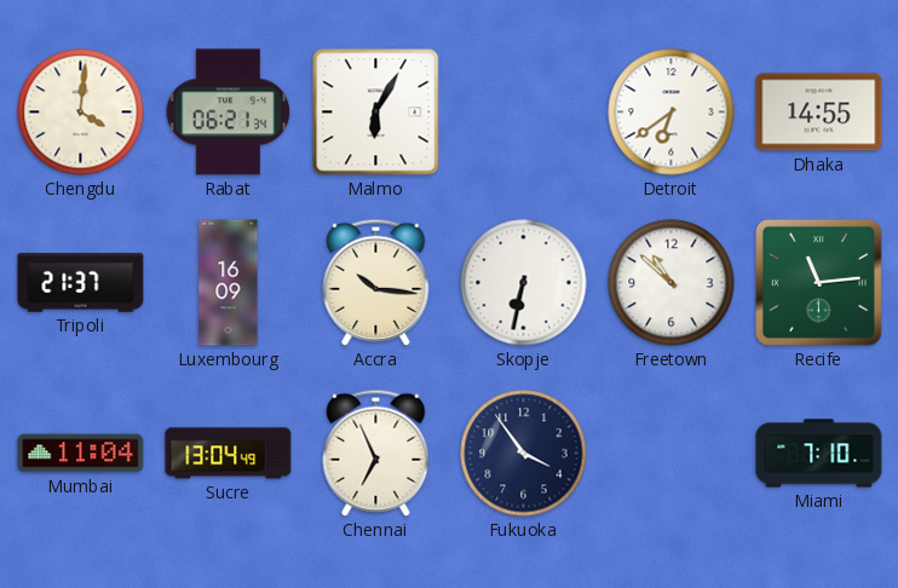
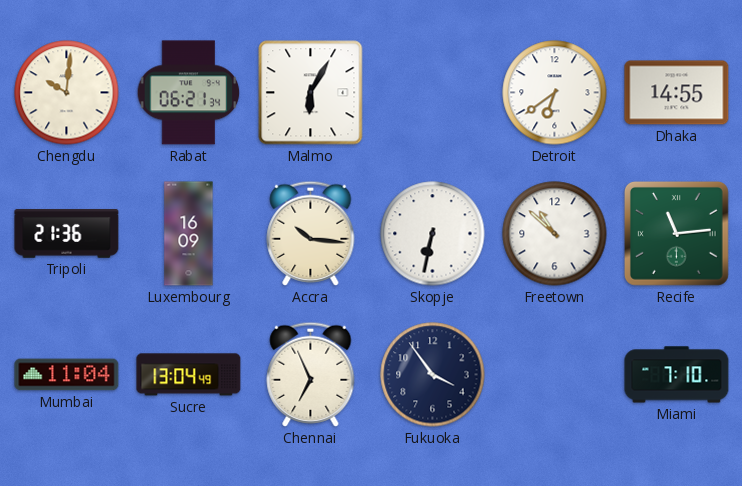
Chengdu: 4:01 -> 10:01 (67, 93)
Tripoli: 21:37 -> 21:36 (67, 234)
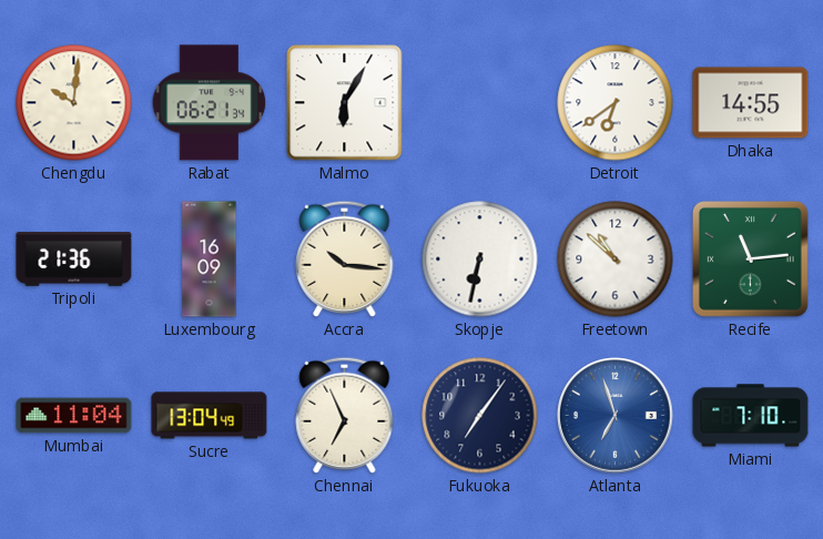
Fukuoka: 3:54 -> 7:06 (480, 416)
Atlanta: none -> 6:57 (616, 416)
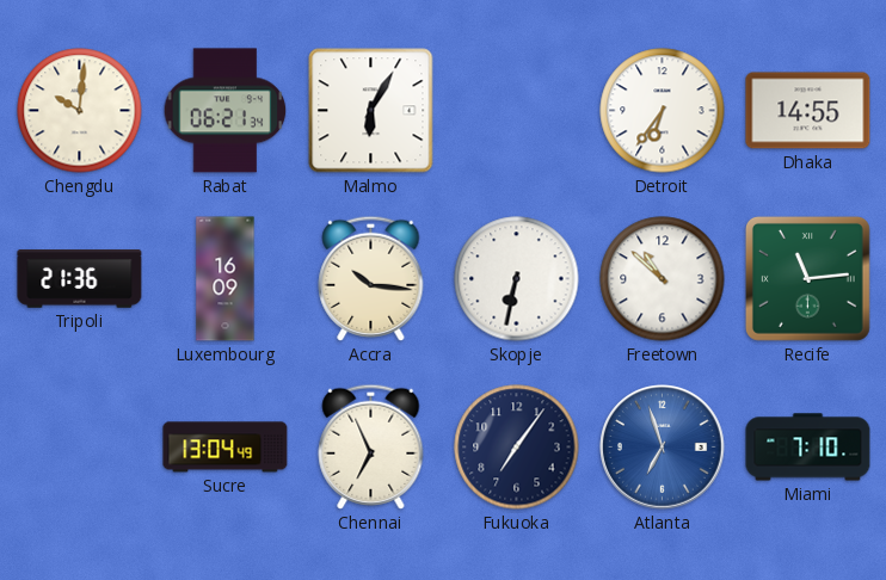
Detroit: 6:39 -> 6:36 (663, 111)
Mumbai: 11:04 -> none (74, 416)
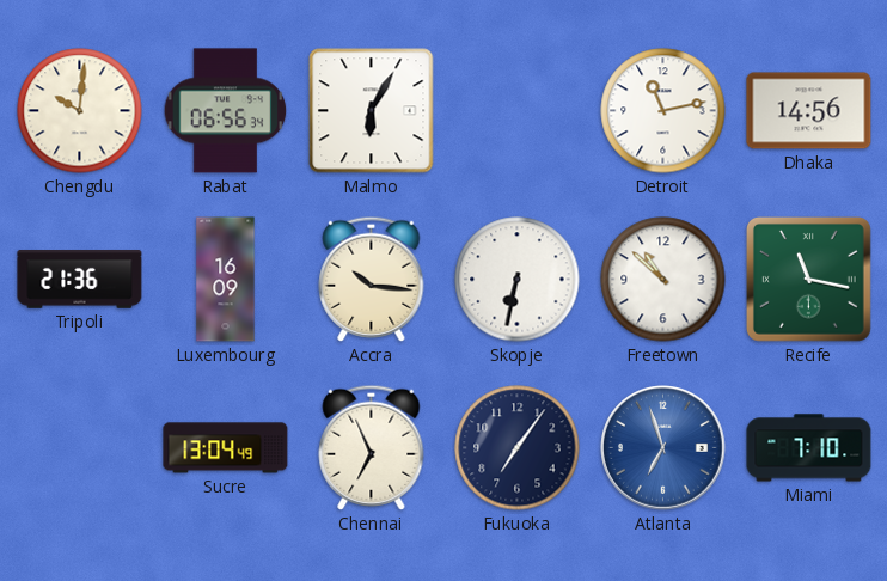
Rabat: 06:21 -> 06:56 (226, 111)
Detroit: 6:36 -> 11:13 (663, 111)
Dhaka: 14:55 -> 14:56 (809, 111)
Recife: 11:14 -> 11:17 (808, 279)
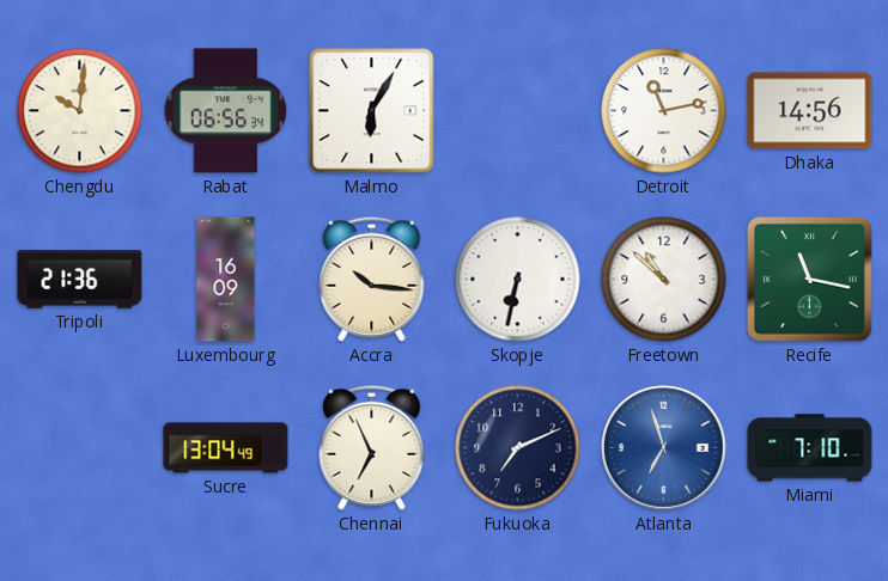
Fukuoka: 7:06 -> 7:11 (518, 448)
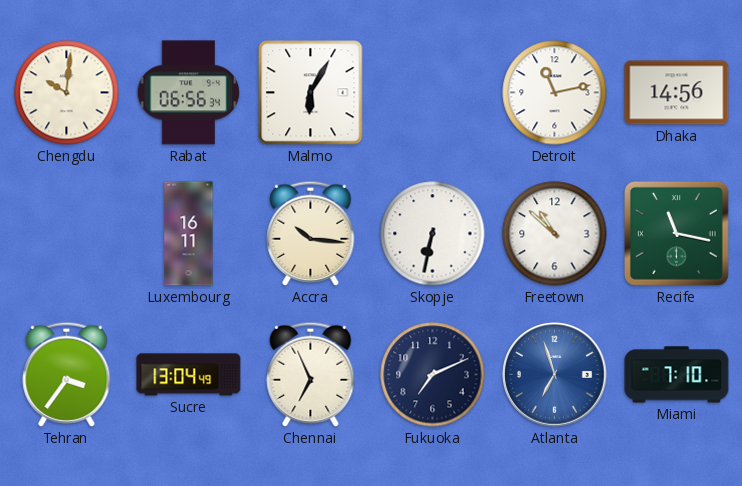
Tripoli: 21:36 -> none (80, 280)
Luxembourg: 16:09 -> 16:11 (189, 234)
Tehran: none -> 3:36 (67, 374)
